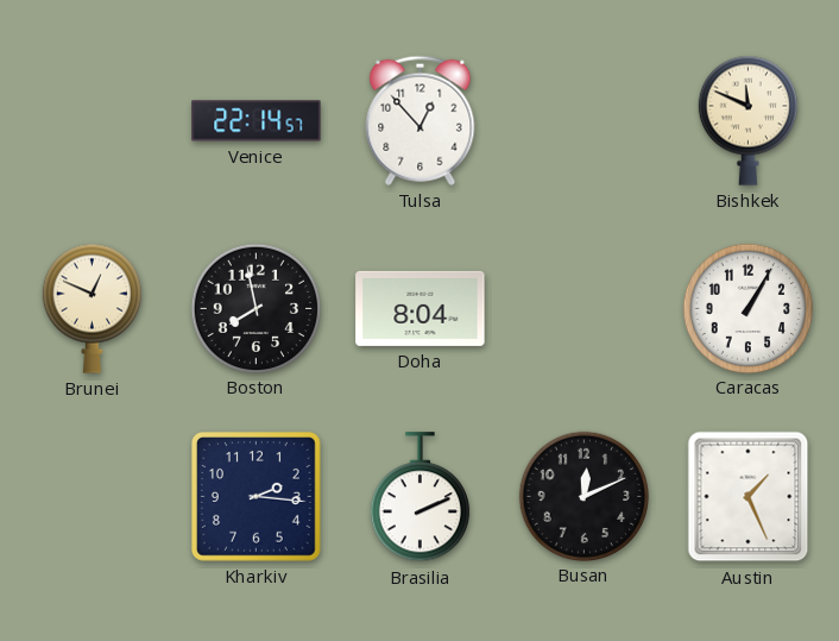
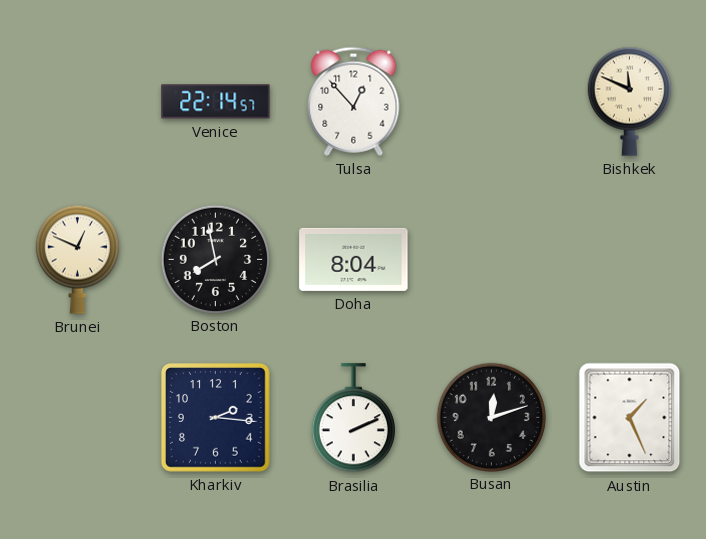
Caracas: 1:05 -> none (747, 308)
Busan: 12:11 -> 12:12 (491, 417)
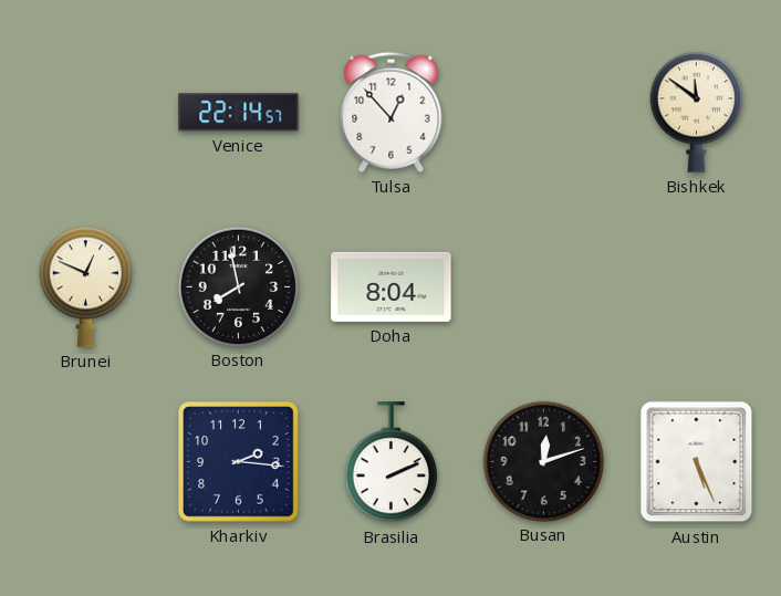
Bishkek: 11:49 -> 11:51 (696, 112)
Austin: 1:26 -> 5:26 (697, 462)
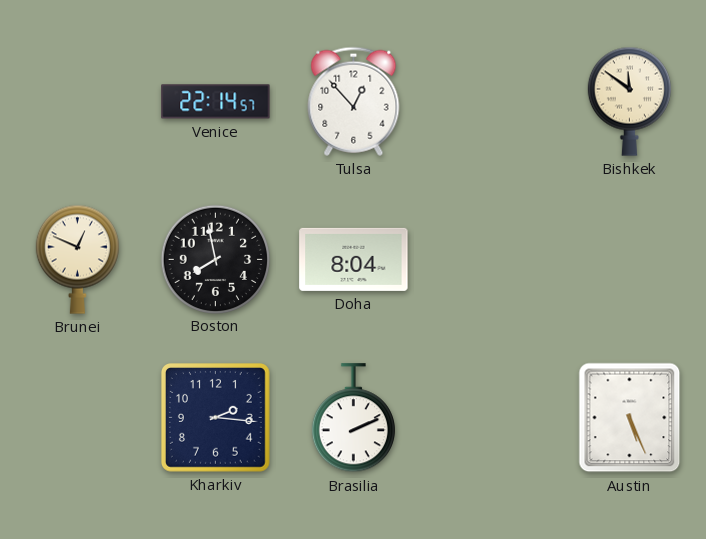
Busan: 12:12 -> none (543, 461)
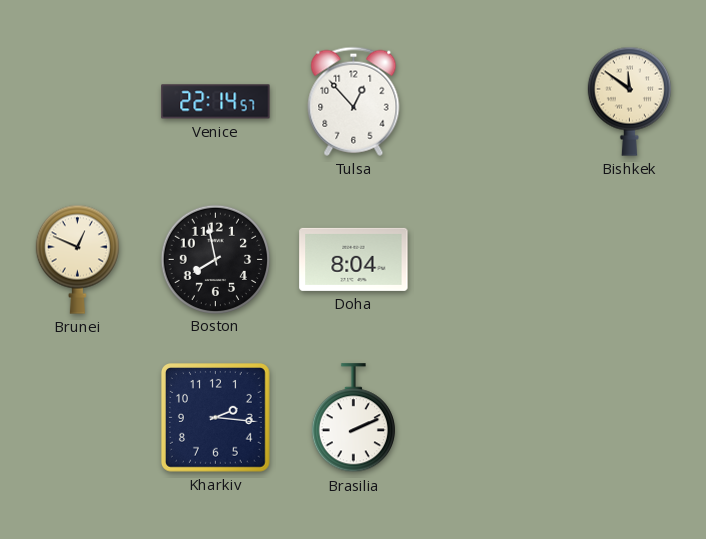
Austin: 5:26 -> none (630, 418)
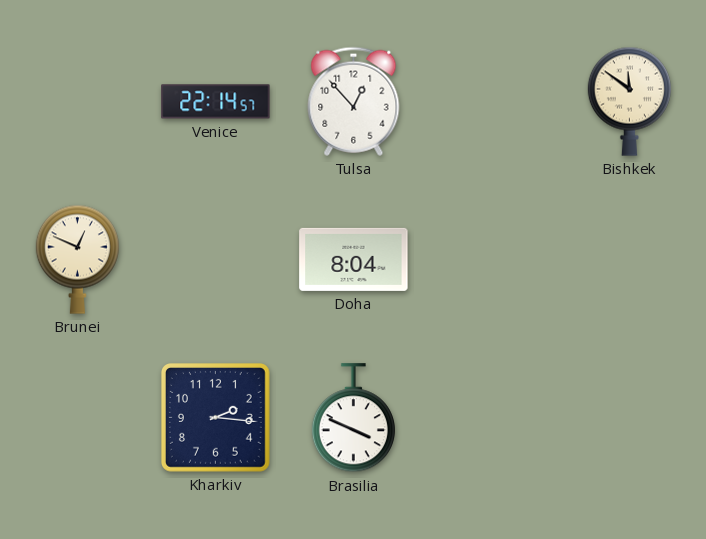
Boston: 7:58 -> none (215, 259)
Brasilia: 2:11 -> 3:49 (353, 418)
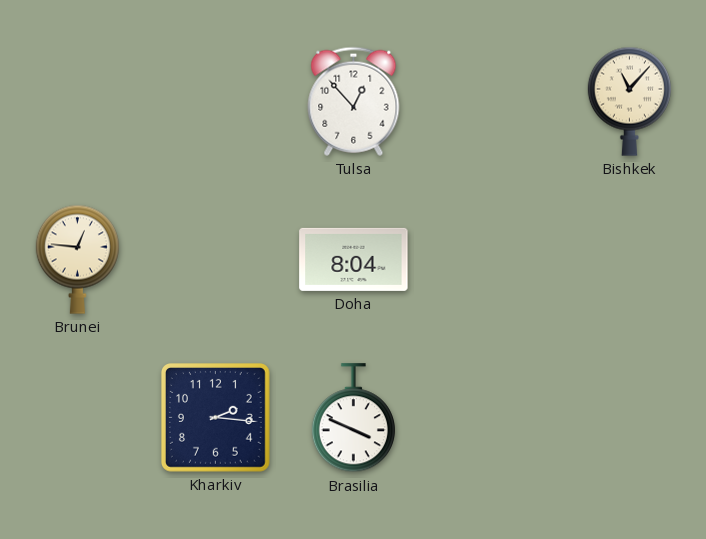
Venice: 22:14 -> none (216, 102)
Bishkek: 11:51 -> 11:07 (629, 101)
Brunei: 12:49 -> 12:46 (77, 259)
